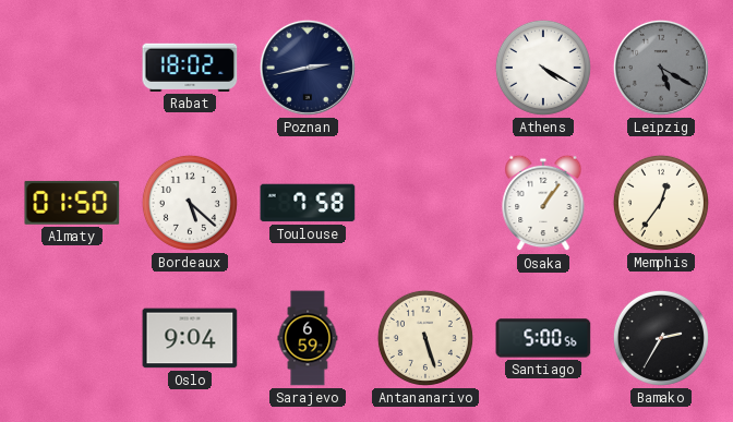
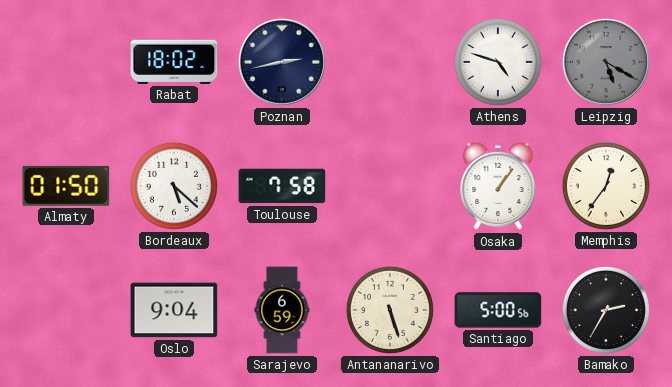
Athens: 4:20 -> 4:48 (498, 62)
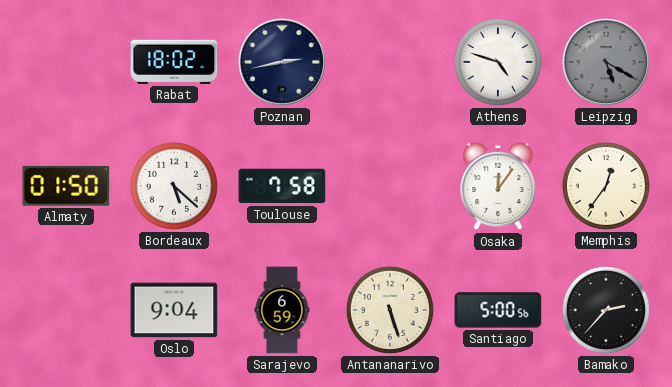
Osaka: 1:06 -> 12:06 (498, 186)
Bamako: 2:35 -> 2:37 (606, 310)
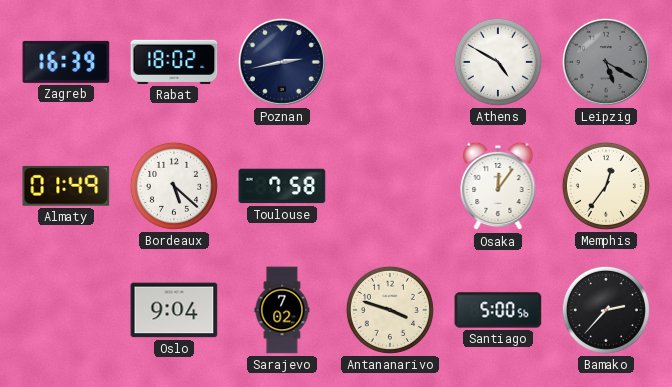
Zagreb: none -> 16:39 (66, 62)
Athens: 4:48 -> 4:50 (498, 62)
Almaty: 01:50 -> 01:49 (66, 186)
Sarajevo: 6:59 -> 7:02 (282, 310)
Antananarivo: 5:27 -> 3:48 (390, 310)
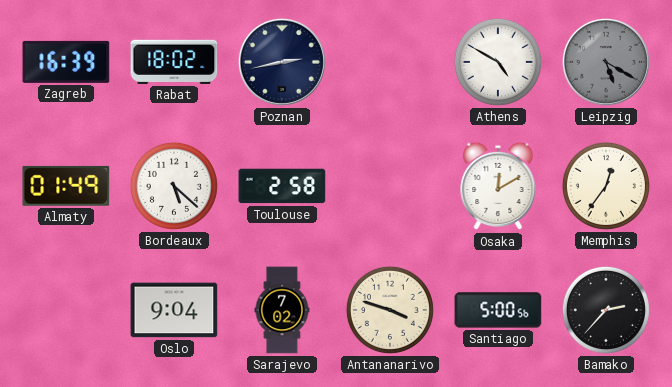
Toulouse: 7:58 -> 2:58 (282, 186)
Osaka: 12:06 -> 12:10 (498, 186)
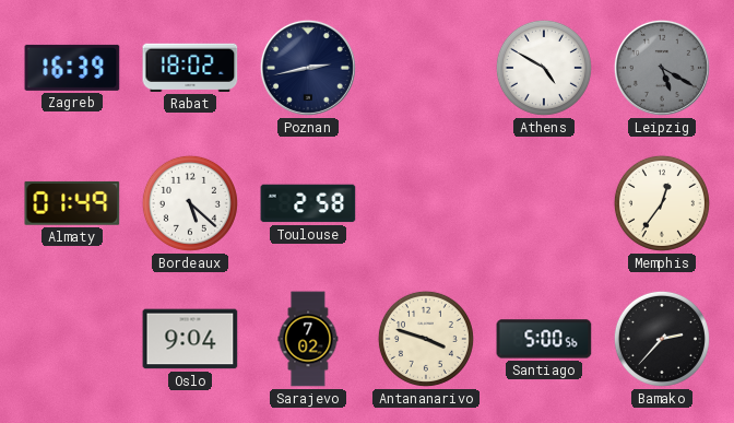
Osaka: 12:10 -> none (498, 186)
